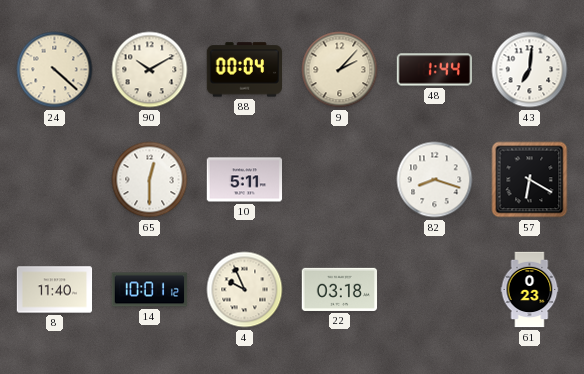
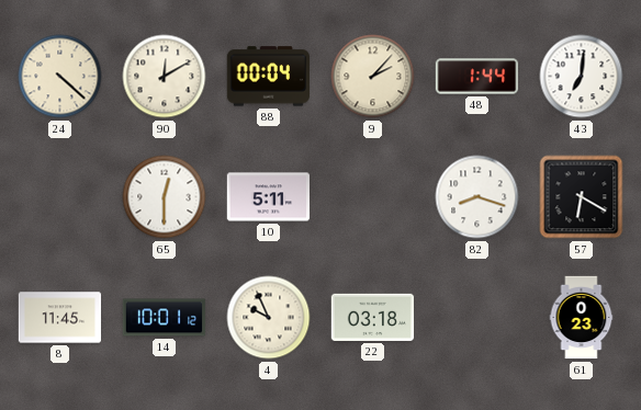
90: 10:10 -> 12:10 (165, 77)
8: 11:40 -> 11:45 (60, 318)
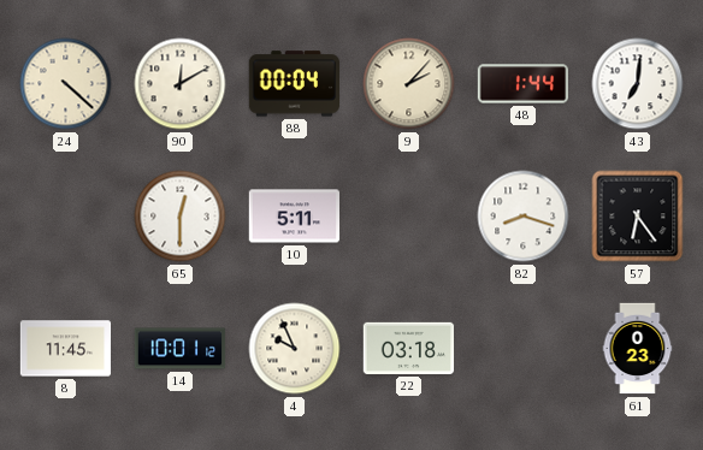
57: 6:20 -> 6:24 (638, 217)
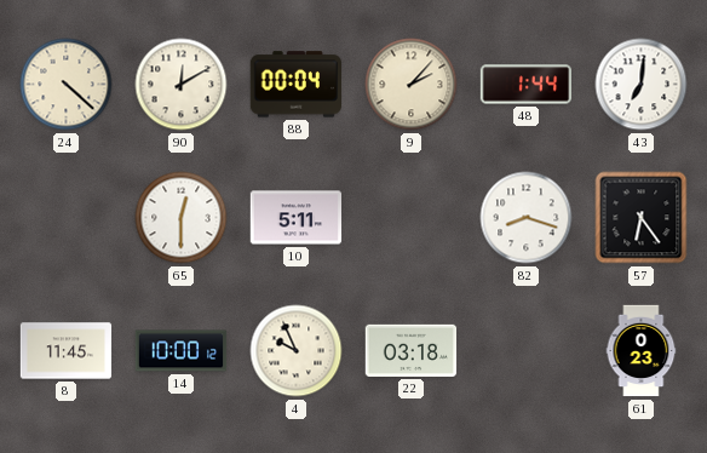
14: 10:01 -> 10:00 (182, 351)
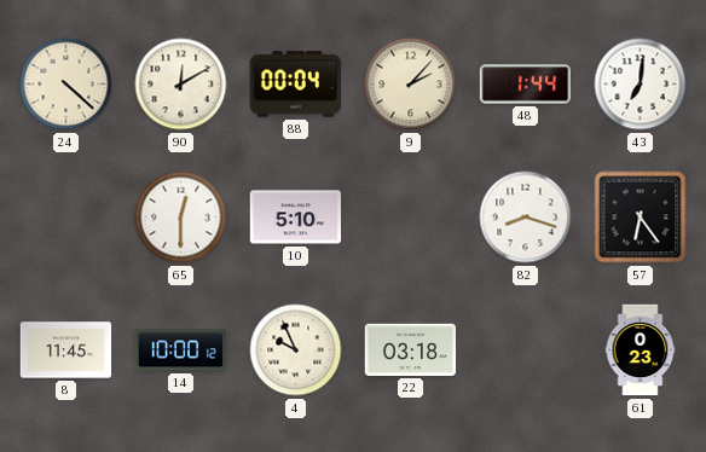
10: 5:11 -> 5:10 (296, 218)
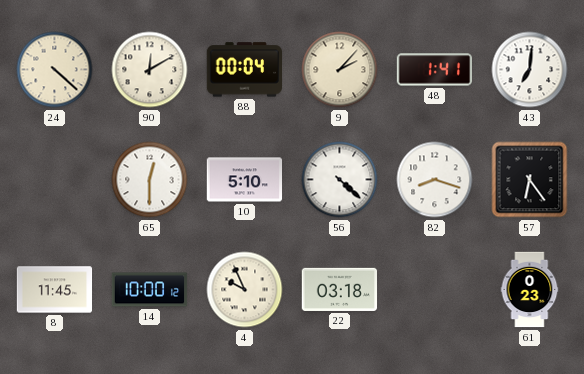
48: 1:44 -> 1:41 (435, 70)
56: none -> 4:22 (340, 180)
